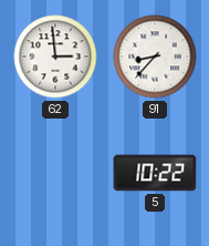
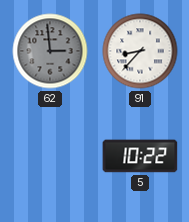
62 dial: white -> grey (50, 51)
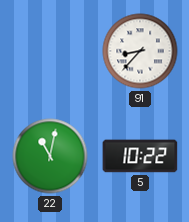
62: 2:59 -> none (50, 51)
22: none -> 11:02 (50, 156)
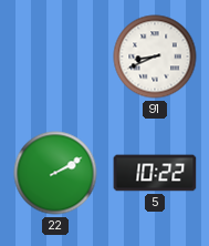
91: 8:37 -> 8:41 (155, 57)
22: 11:02 -> 2:10 (55, 173)
